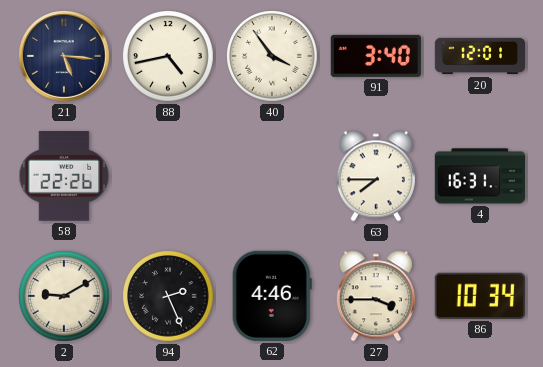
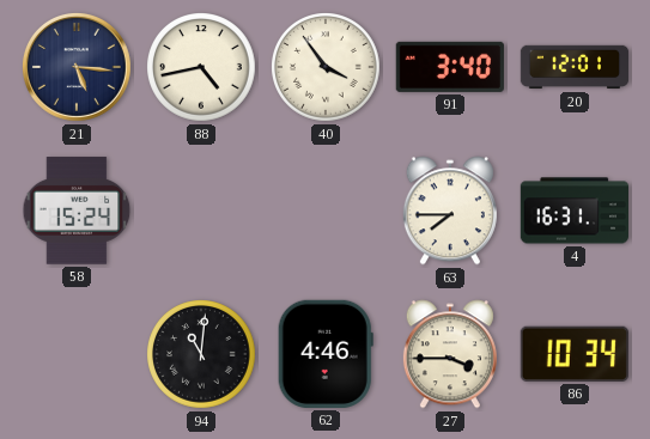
58: 22:26 -> 15:24 (77, 211)
2: 9:10 -> none (65, 297)
94: 2:26 -> 11:01 (202, 355)
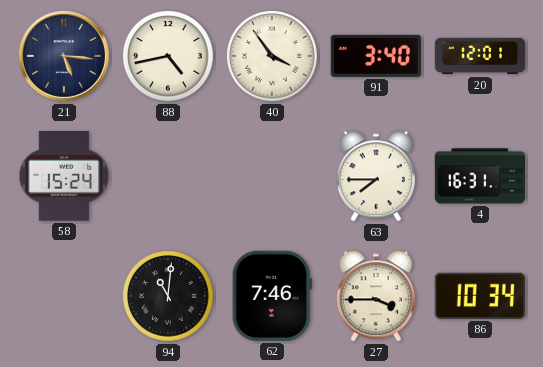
62: 4:46 -> 7:46 (272, 296)
